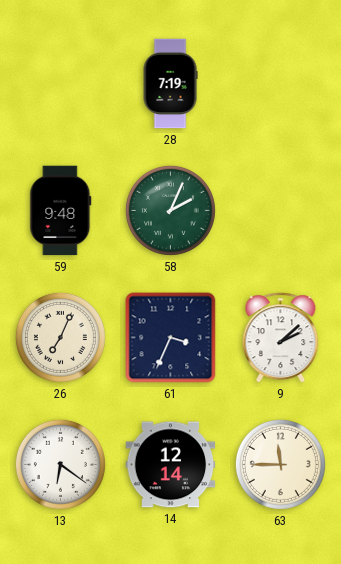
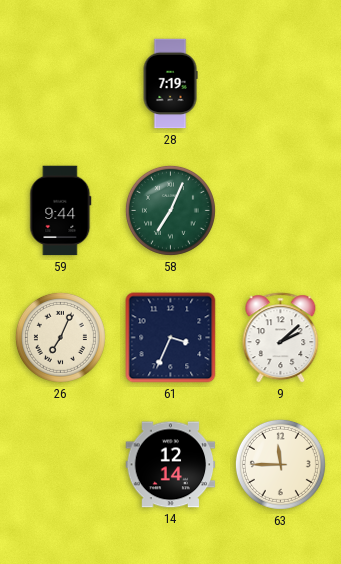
59: 9:48 -> 9:44 (61, 211)
58: 2:04 -> 7:04 (170, 210)
13: 6:21 -> none (60, 464)
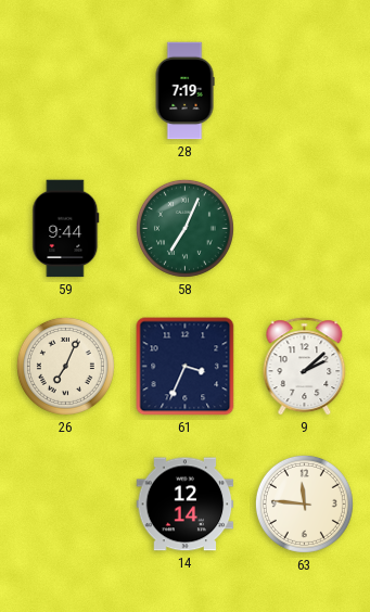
63: 11:45 -> 11:46 (304, 503)
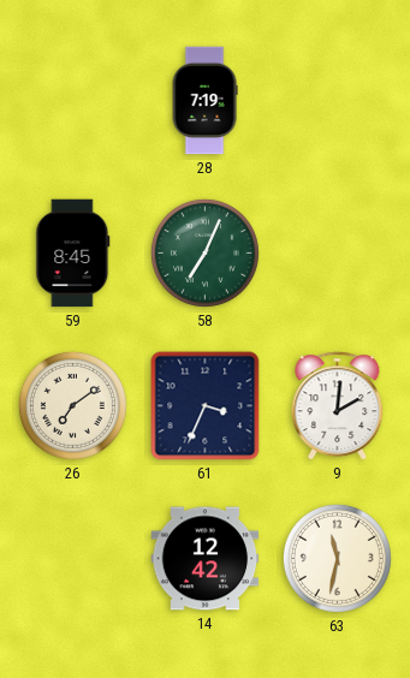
59: 9:44 -> 8:45 (73, 254)
26: 7:04 -> 7:09 (72, 405)
9: 2:08 -> 2:01 (338, 406)
14: 12:14 -> 12:42 (206, 559)
63: 11:46 -> 11:32 (337, 558)
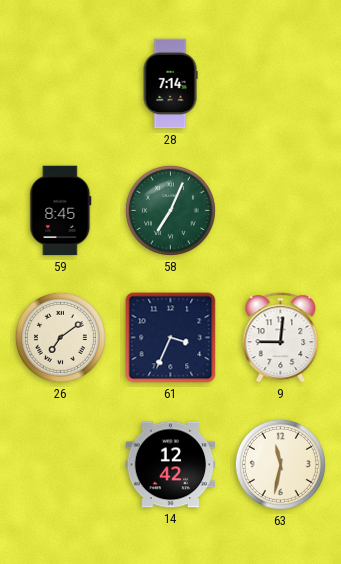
28: 7:19 -> 7:14 (170, 84)
9: 2:01 -> 9:01 (281, 338)
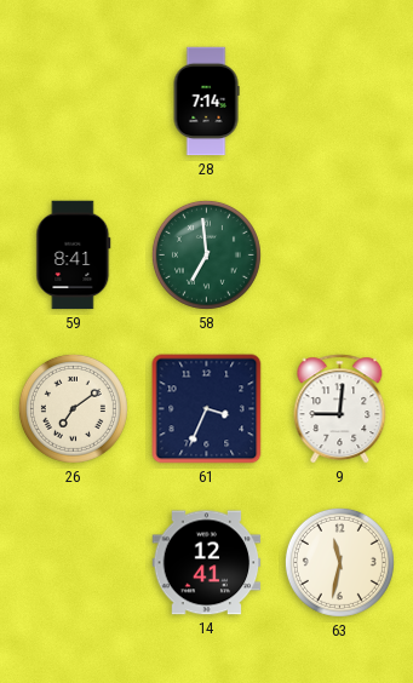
59: 8:45 -> 8:41 (74, 256)
58: 7:04 -> 6:59 (206, 254)
14: 12:42 -> 12:41 (207, 563)
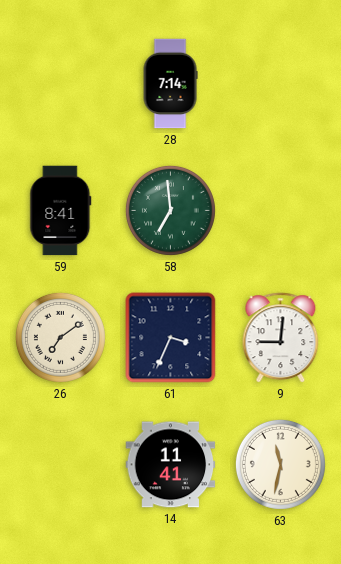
14: 12:41 -> 11:41 (171, 465)
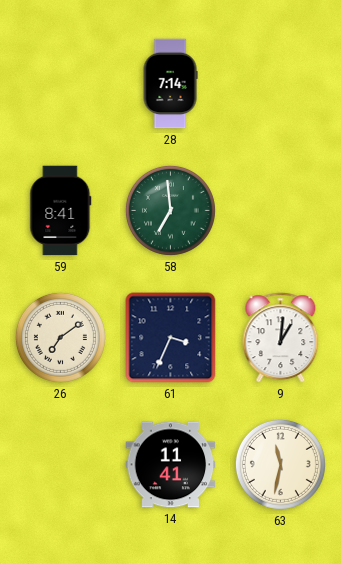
9: 9:01 -> 1:01 (281, 338)
